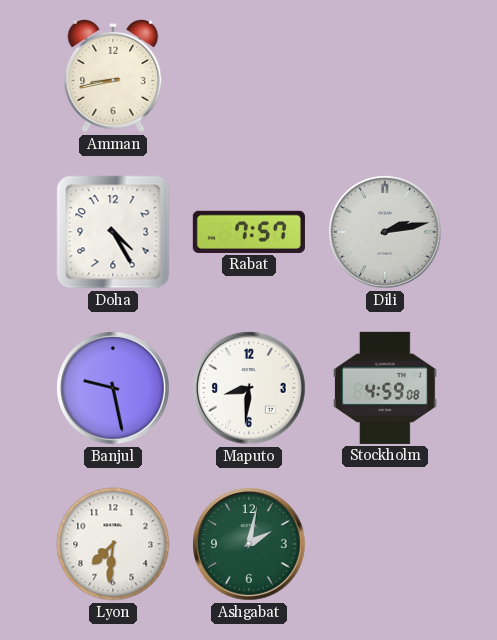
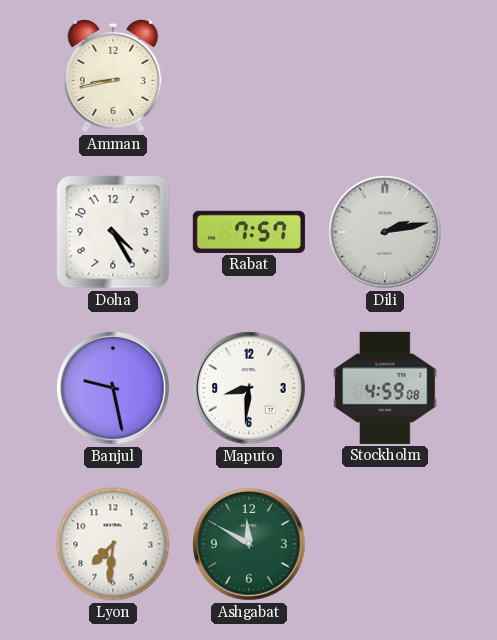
Ashgabat: 2:02 -> 11:50 (249, 544)
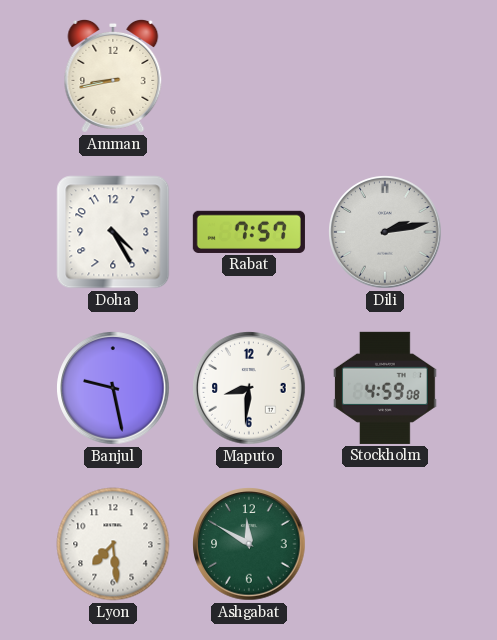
Lyon: 7:31 -> 7:29 (113, 544)
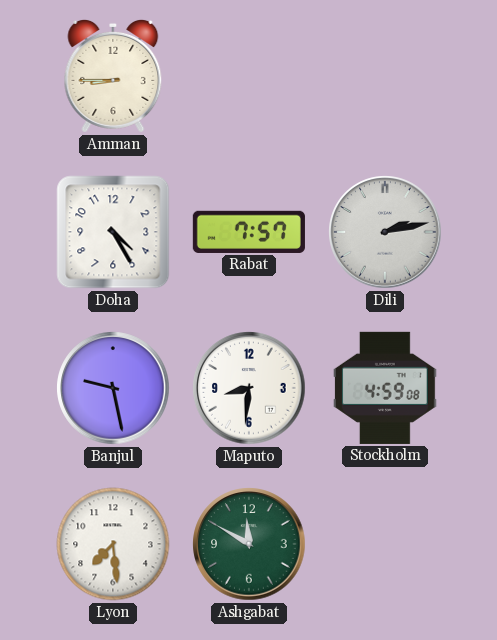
Amman: 8:43 -> 8:45 (113, 76)
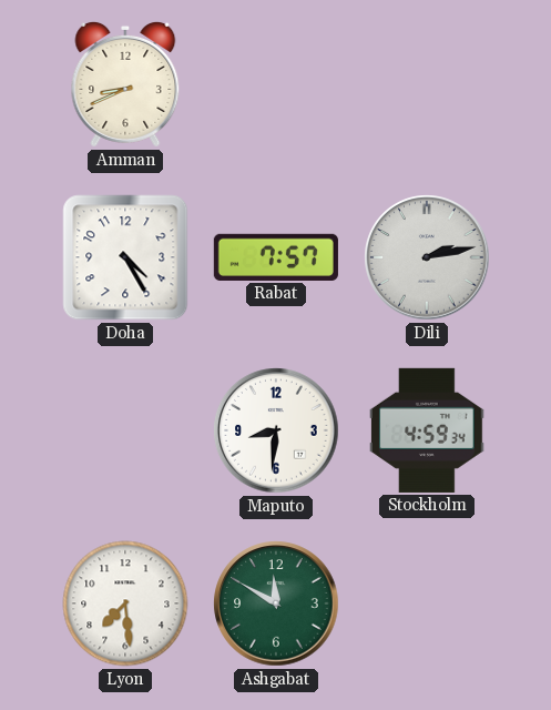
Amman: 8:45 -> 8:41 (125, 84)
Banjul: 9:28 -> none (113, 388)
Stockholm: 4:59:08 -> 4:59:34 (428, 430)
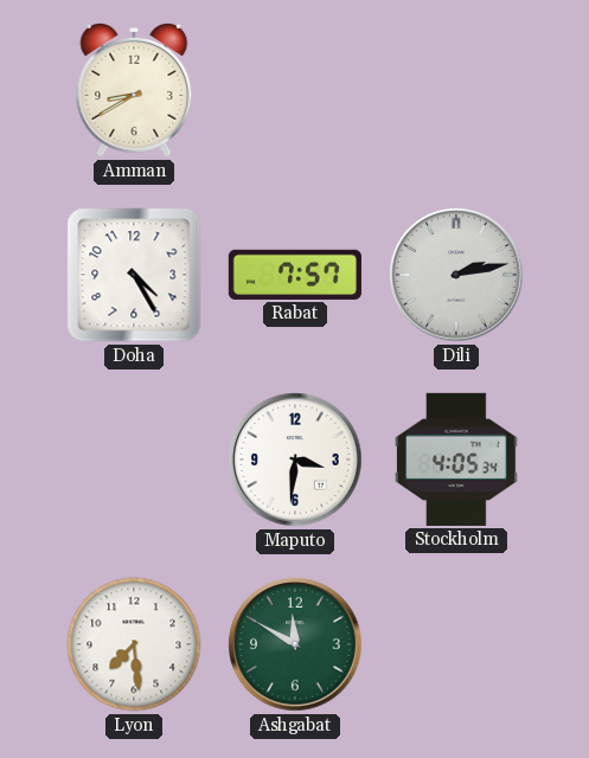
Amman: 8:41 -> 8:40 (134, 90)
Maputo: 8:31 -> 3:31 (295, 460)
Stockholm: 4:59 -> 4:05 (457, 460)
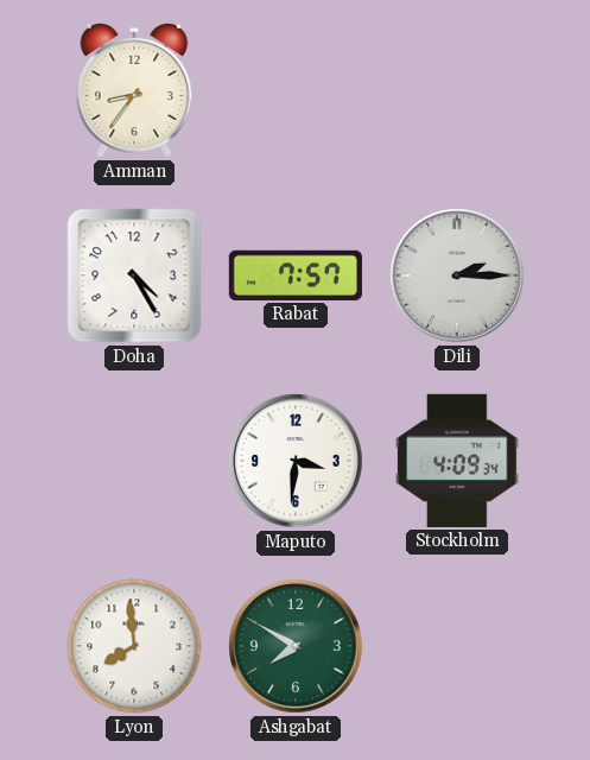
Amman: 8:40 -> 8:36 (134, 90)
Dili: 2:13 -> 2:15 (457, 275)
Stockholm: 4:05 -> 4:09 (458, 461)
Lyon: 7:29 -> 7:59 (134, 646)
Ashgabat: 11:50 -> 7:50 (296, 646)
